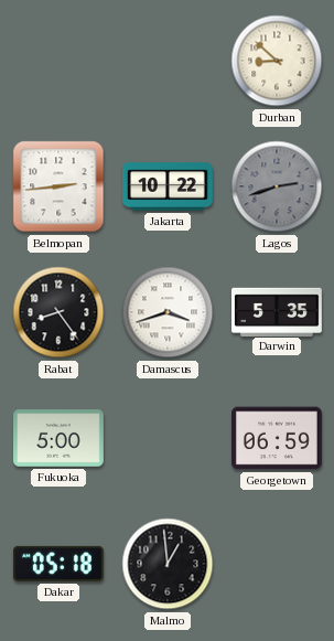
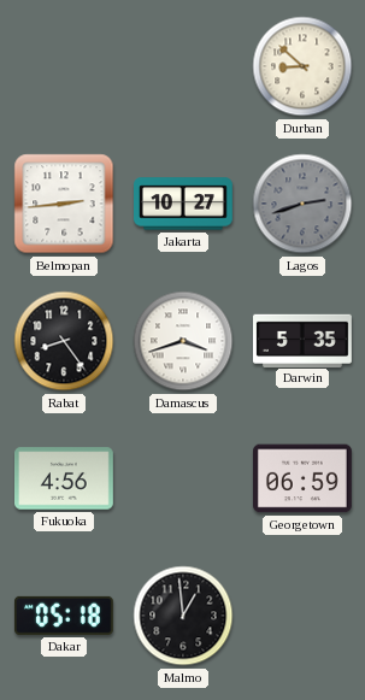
Jakarta: 10:22 -> 10:27 (184, 204)
Fukuoka: 5:00 -> 4:56 (65, 478)
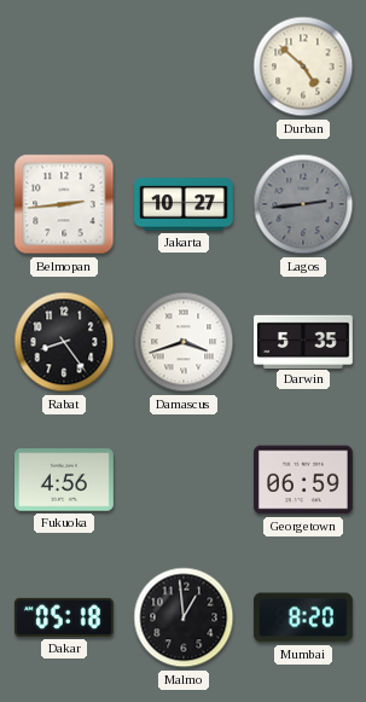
Durban: 8:52 -> 4:52 (303, 66)
Lagos: 2:42 -> 2:44 (303, 204)
Mumbai: none -> 8:20 (303, 617)
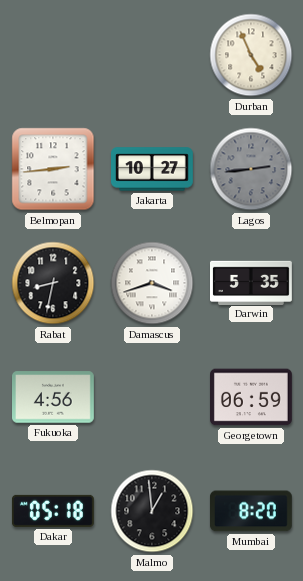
Durban: 4:52 -> 4:56 (251, 55)
Rabat: 8:24 -> 8:32 (53, 283)
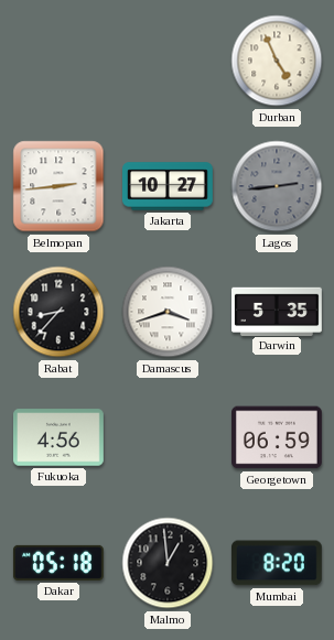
Rabat: 8:32 -> 8:37 (58, 312)
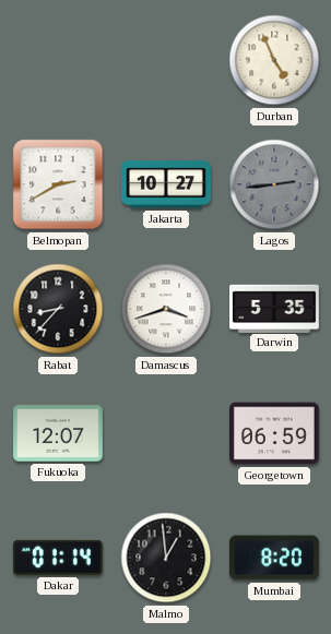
Belmopan: 2:44 -> 2:40 (58, 184)
Fukuoka: 4:56 -> 12:07 (59, 433)
Dakar: 05:18 -> 01:14 (58, 558)
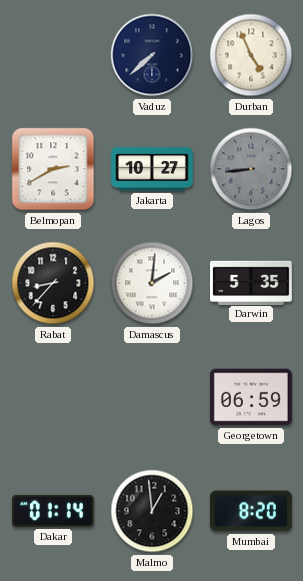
Vaduz: none -> 7:38 (152, 55)
Lagos: 2:44 -> 8:44 (251, 169)
Damascus: 3:42 -> 2:01 (152, 283)
Fukuoka: 12:07 -> none (59, 433)
